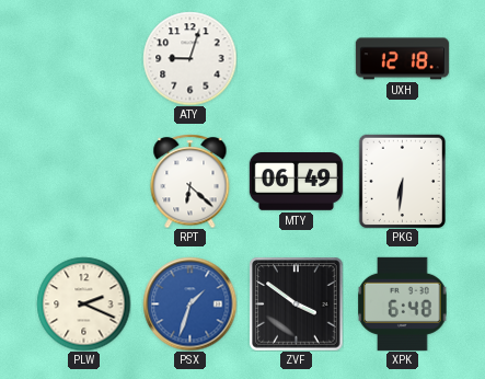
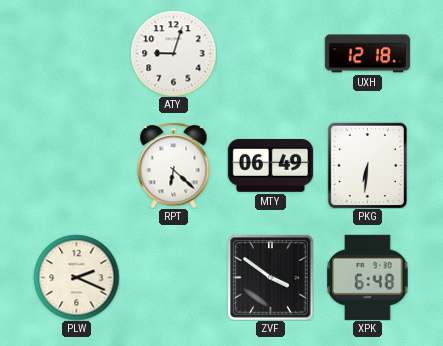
PSX: 1:33 -> none (189, 303)
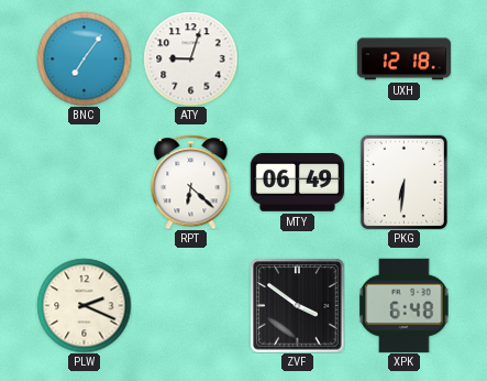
BNC: none -> 7:06 (84, 58)
